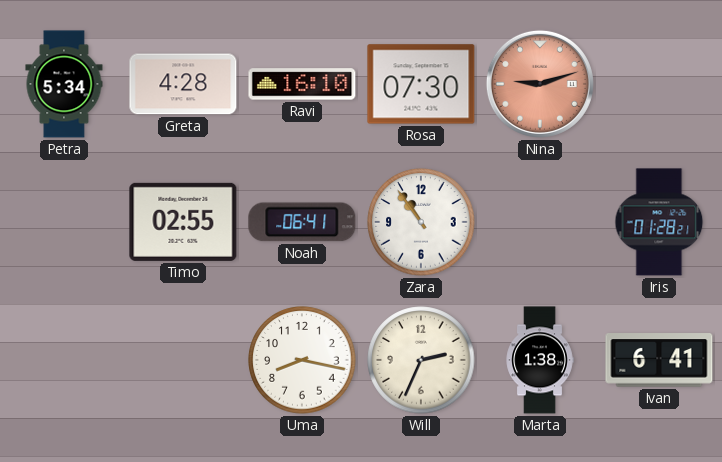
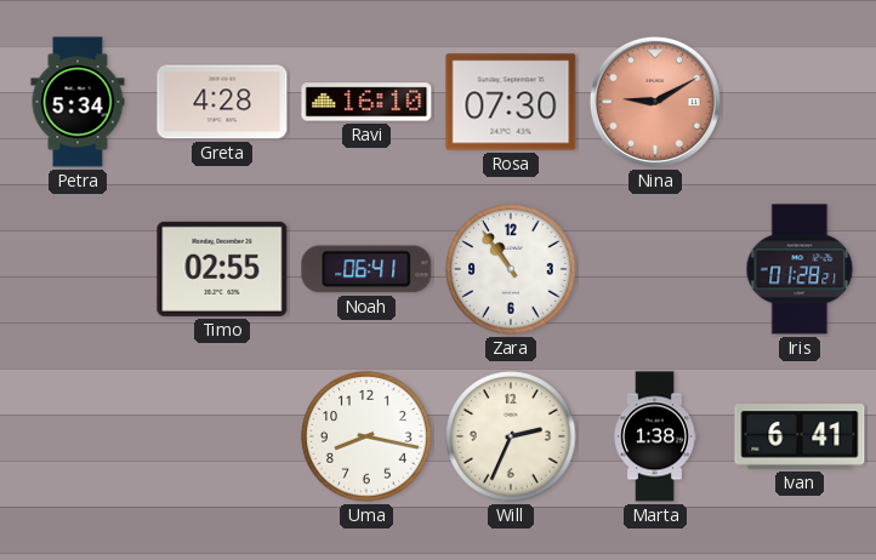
Nina: 9:12 -> 9:10 (655, 102)
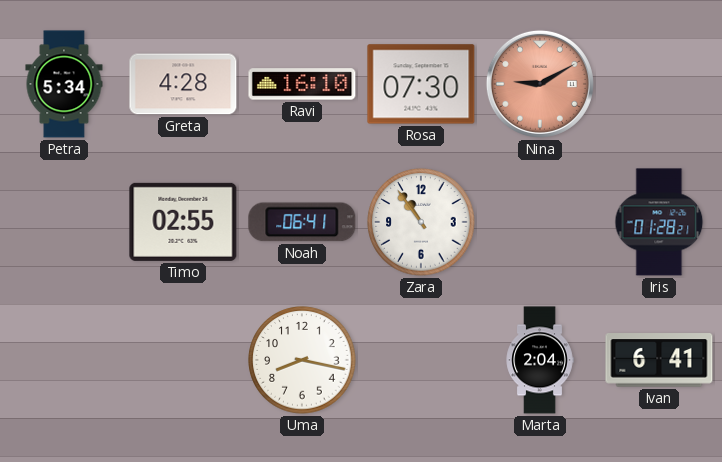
Will: 2:34 -> none (511, 436)
Marta: 1:38 -> 2:04 (540, 360)
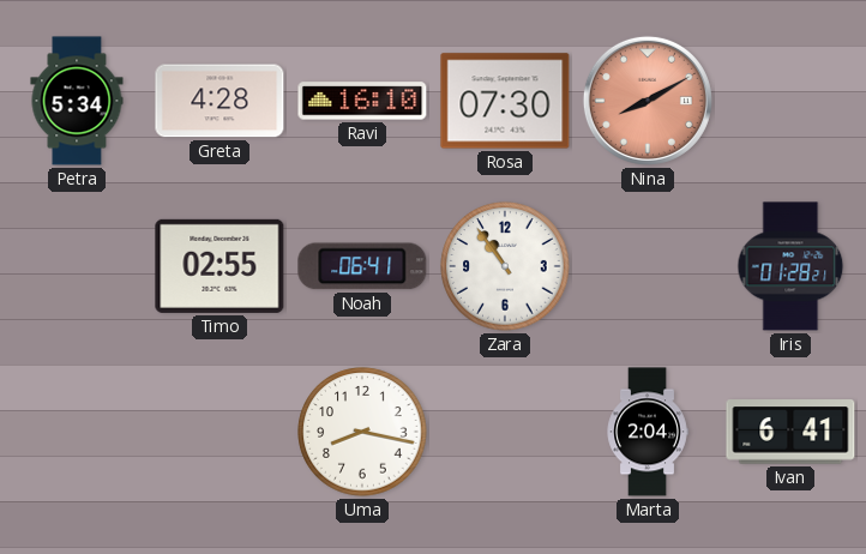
Nina: 9:10 -> 8:10 (648, 101)
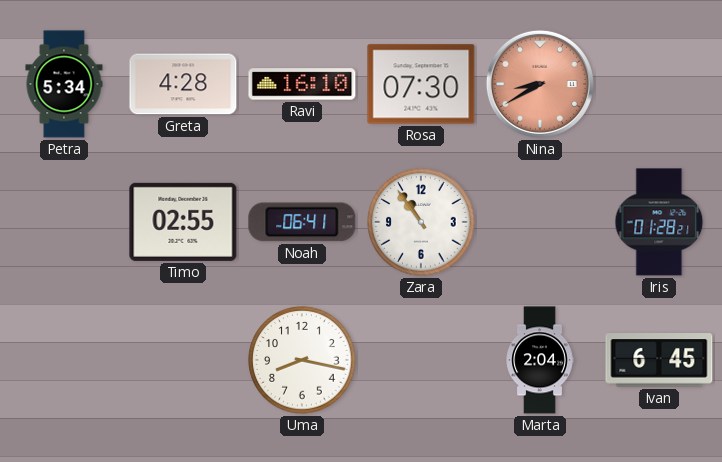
Nina: 8:10 -> 8:40 (540, 84)
Ivan: 6:41 -> 6:45 (659, 360)
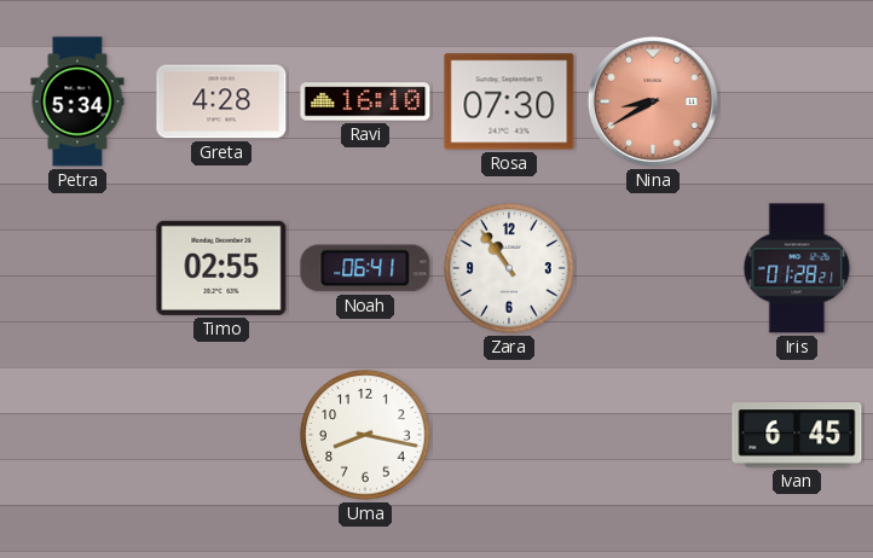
Marta: 2:04 -> none (540, 360)
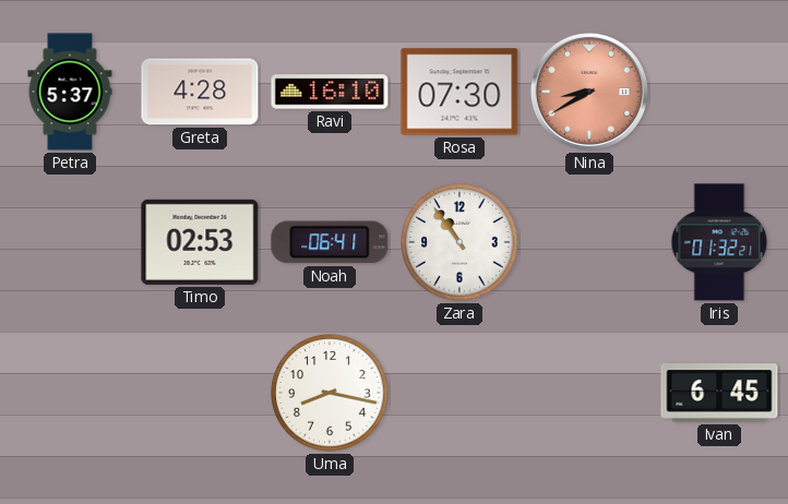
Petra: 5:34 -> 5:37 (70, 92)
Timo: 02:55 -> 02:53 (200, 242)
Iris: 01:28 -> 01:32 (719, 242)
